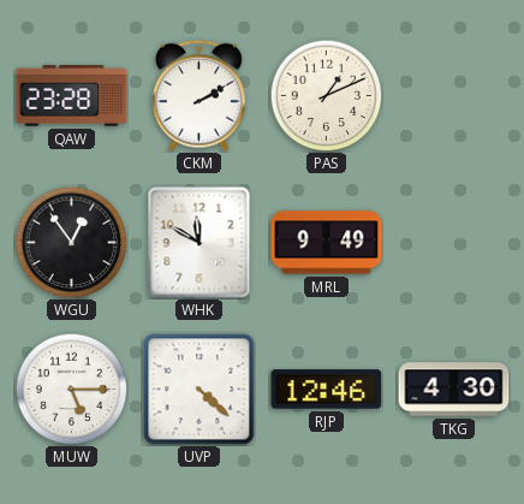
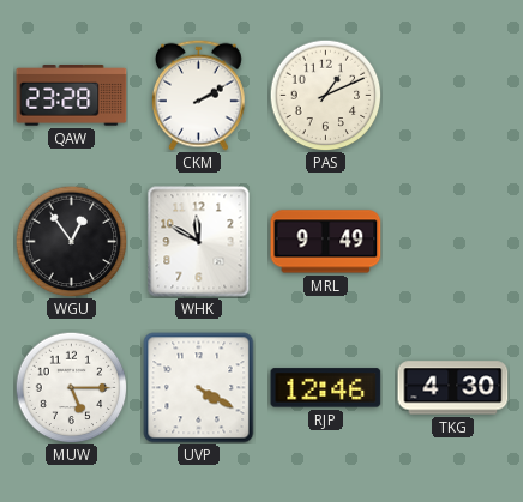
UVP: 4:22 -> 4:20 (199, 388)
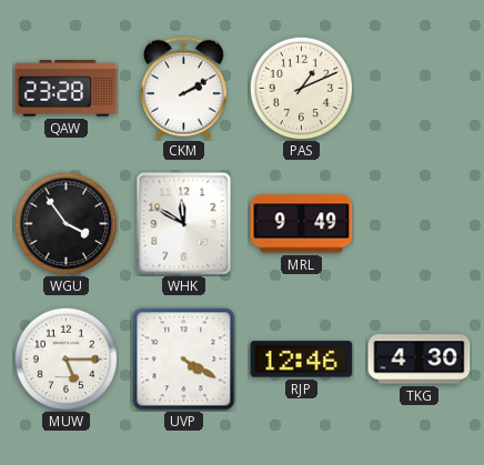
WGU: 12:54 -> 3:54 (65, 223)
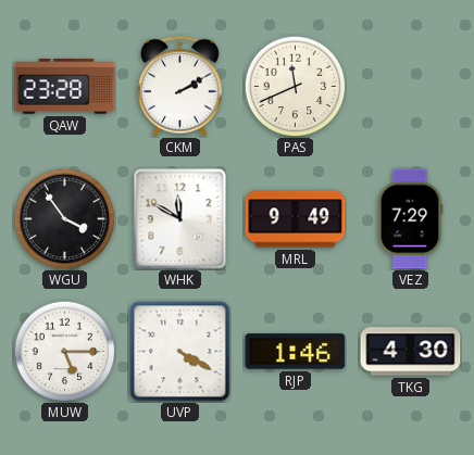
PAS: 1:11 -> 11:41 (295, 86)
VEZ: none -> 7:29 (411, 219)
RJP: 12:46 -> 1:46 (296, 352)
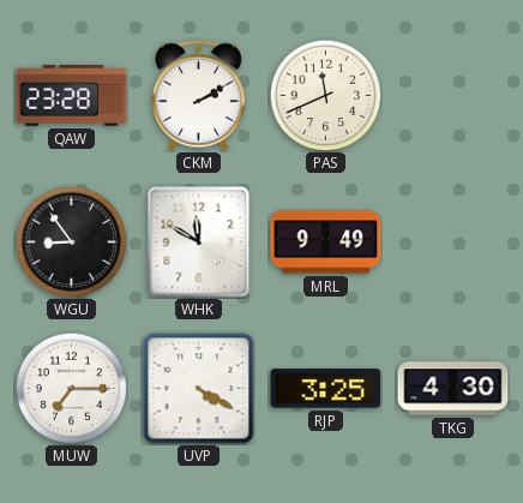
WGU: 3:54 -> 8:54 (71, 241)
VEZ: 7:29 -> none (411, 219)
MUW: 5:15 -> 7:15 (71, 388)
RJP: 1:46 -> 3:25 (326, 389)
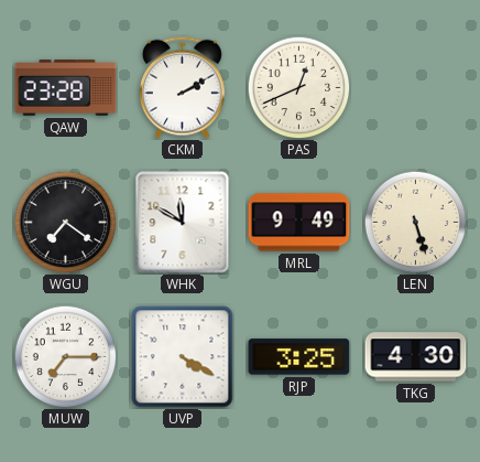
PAS: 11:41 -> 12:41 (298, 87)
WGU: 8:54 -> 7:21 (65, 222)
LEN: none -> 5:27 (415, 222)
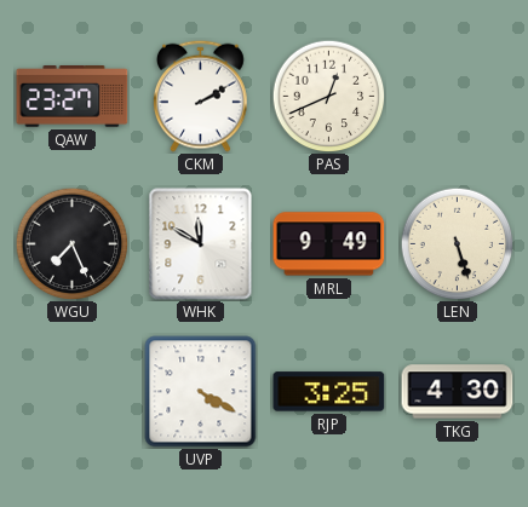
QAW: 23:28 -> 23:27 (73, 97)
WGU: 7:21 -> 7:26 (71, 243)
MUW: 7:15 -> none (65, 356)
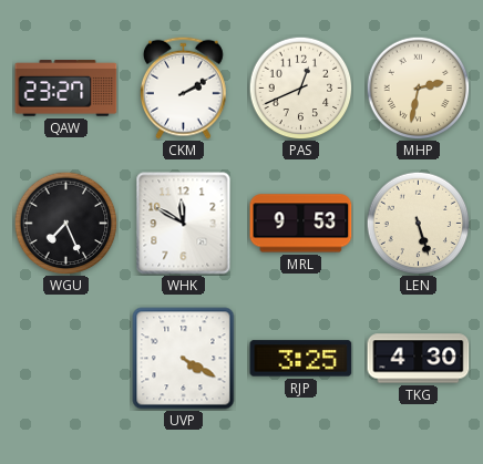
MHP: none -> 2:32 (418, 87)
MRL: 9:49 -> 9:53 (301, 224)
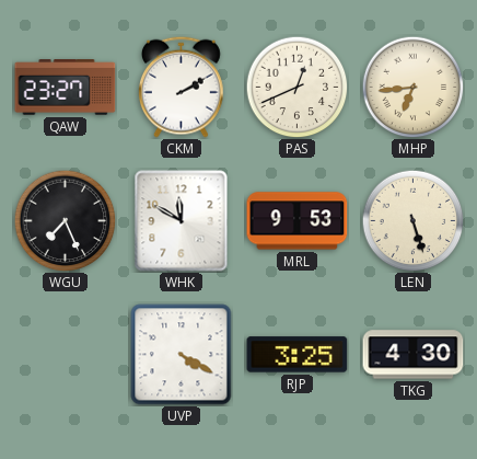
MHP: 2:32 -> 6:44 (412, 87)
